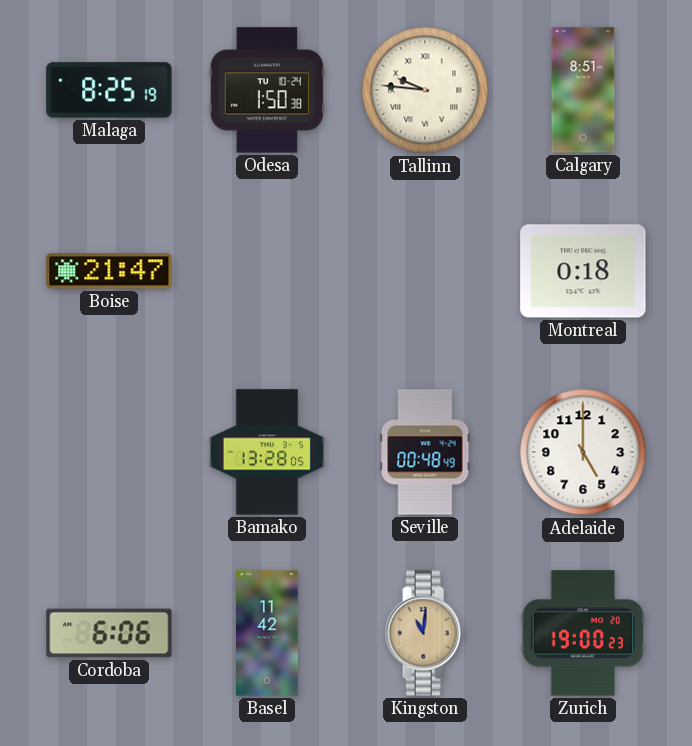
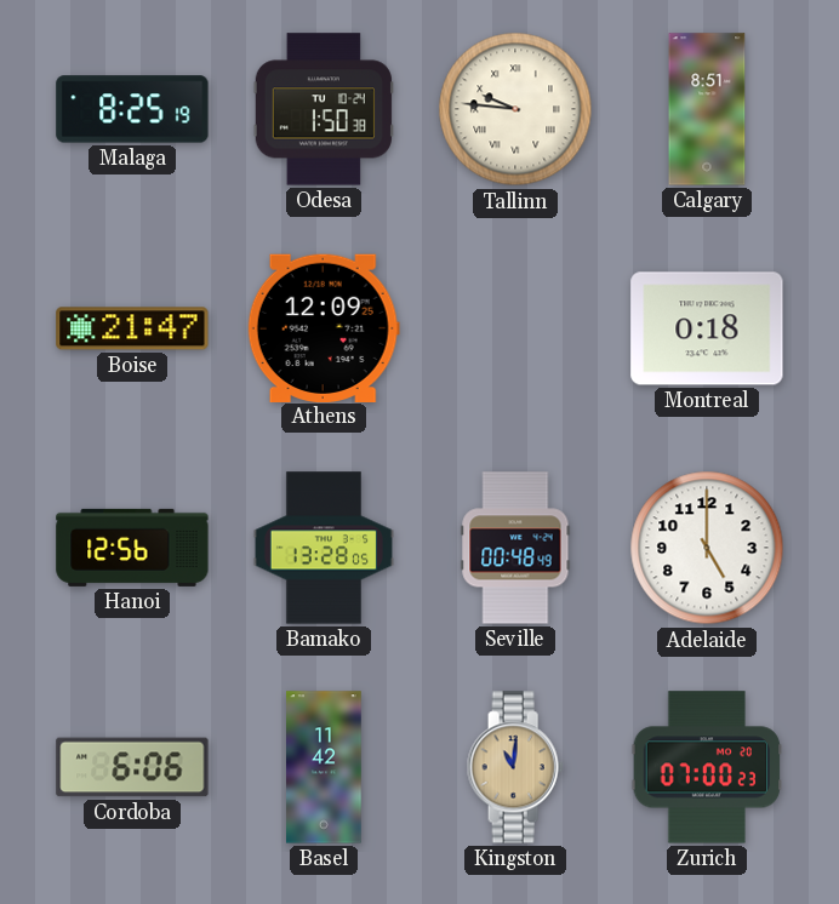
Athens: none -> 12:09 (324, 327)
Hanoi: none -> 12:56 (132, 548)
Zurich: 19:00 -> 07:00 (707, 767)
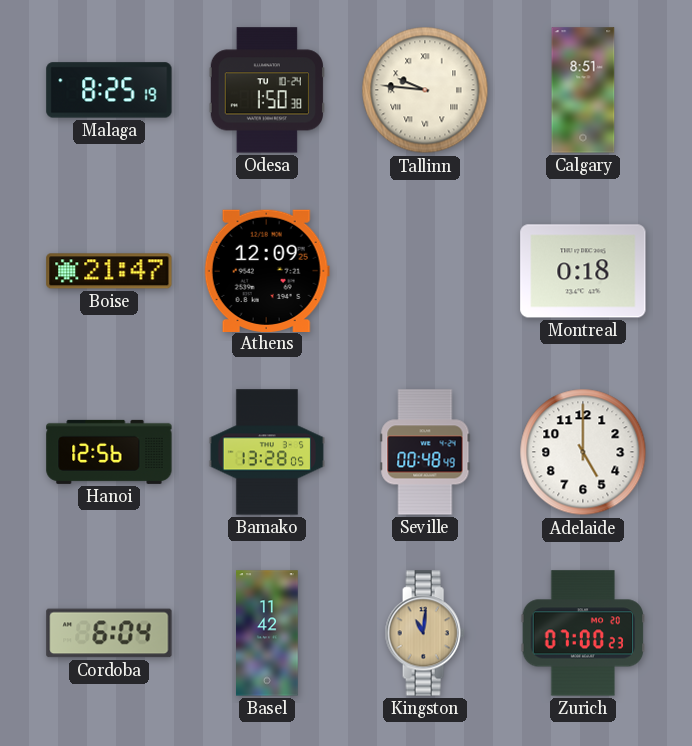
Cordoba: 6:06 -> 6:04 (109, 633)
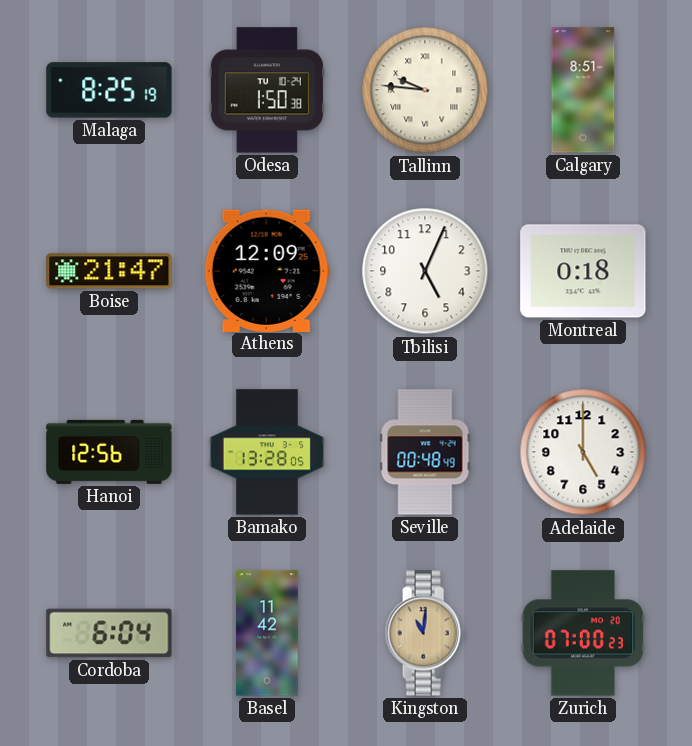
Tbilisi: none -> 5:04 (425, 271)
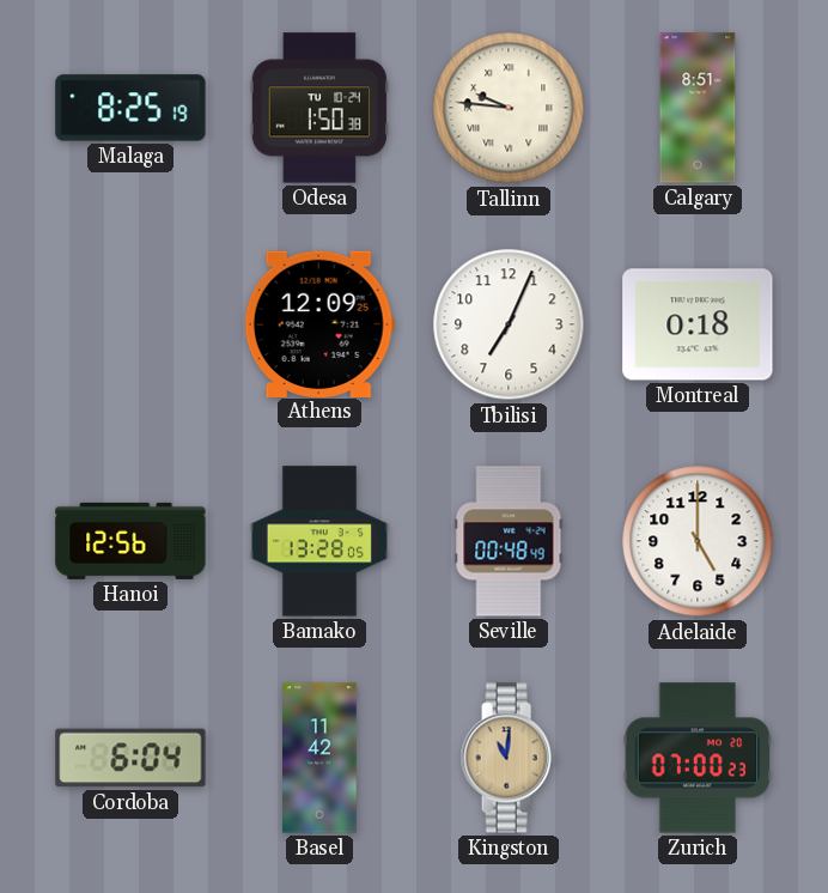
Boise: 21:47 -> none (109, 271)
Tbilisi: 5:04 -> 7:04 (509, 324)
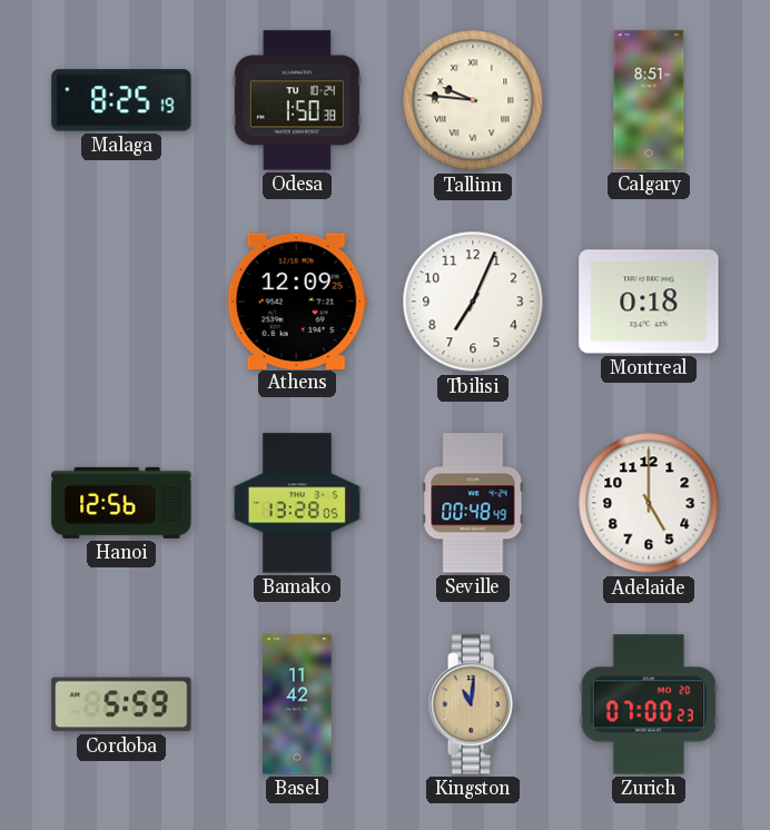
Cordoba: 6:04 -> 5:59 (121, 704)
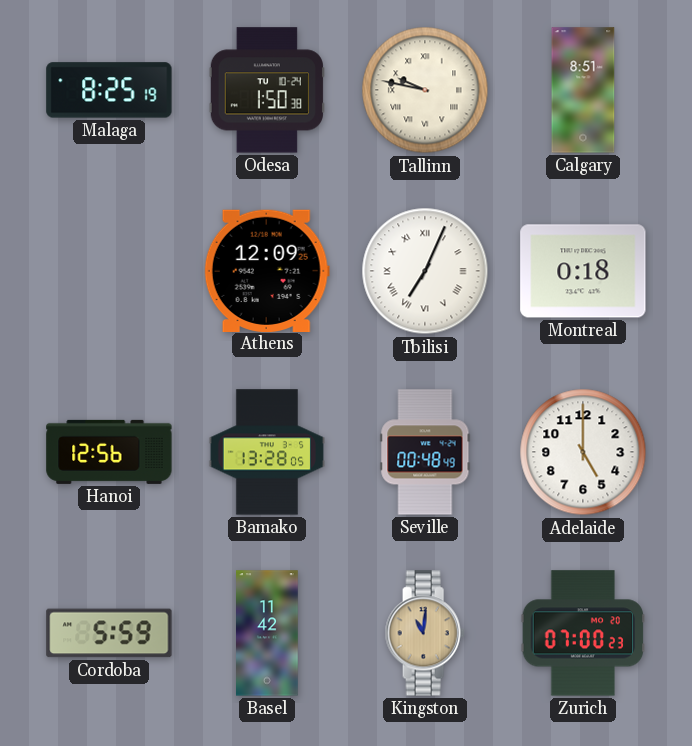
Tallinn: 9:46 -> 9:47 (425, 90)
Tbilisi numerals: Arabic -> Roman (425, 271)
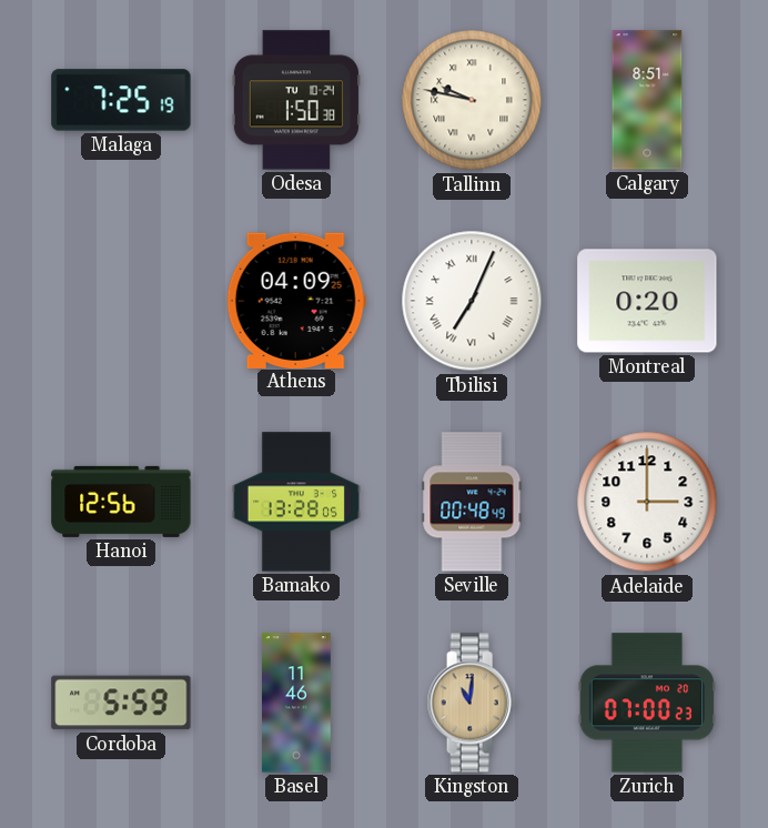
Malaga: 8:25 -> 7:25 (121, 100)
Athens: 12:09 -> 04:09 (296, 300)
Montreal: 0:18 -> 0:20 (647, 301)
Adelaide: 5:00 -> 3:00 (647, 502)
Basel: 11:42 -> 11:46 (297, 703)
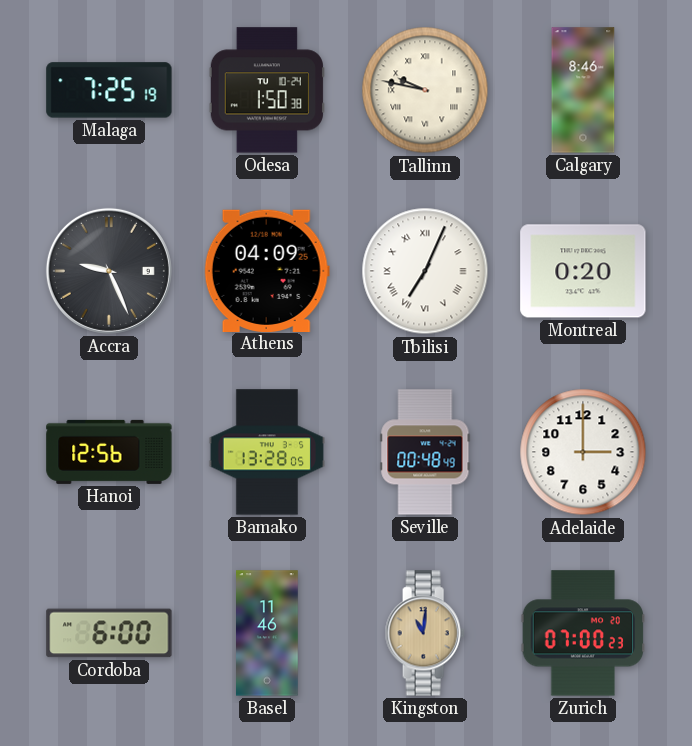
Calgary: 8:51 -> 8:46 (583, 90)
Accra: none -> 9:26 (109, 271)
Cordoba: 5:59 -> 6:00 (109, 633)
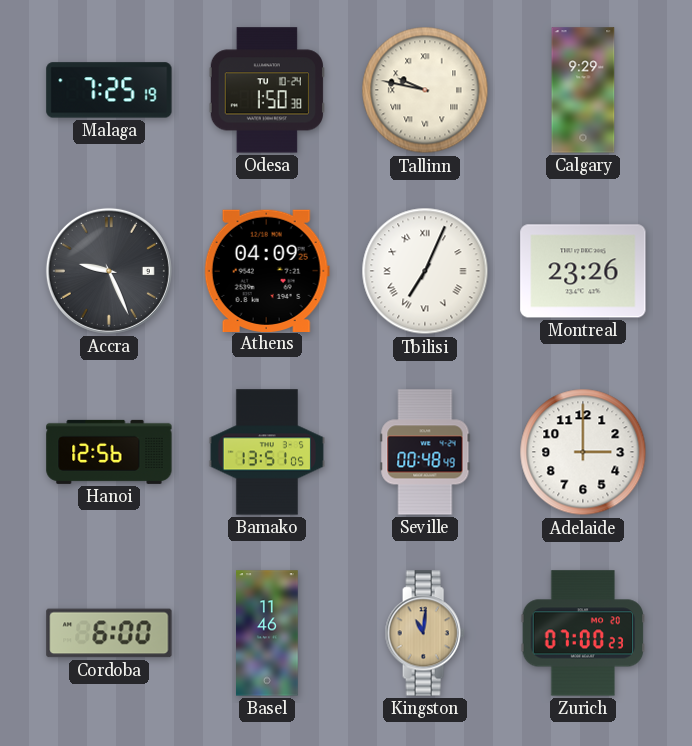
Calgary: 8:46 -> 9:29 (583, 90)
Montreal: 0:20 -> 23:26 (583, 271)
Bamako: 13:28 -> 13:51 (267, 452)
